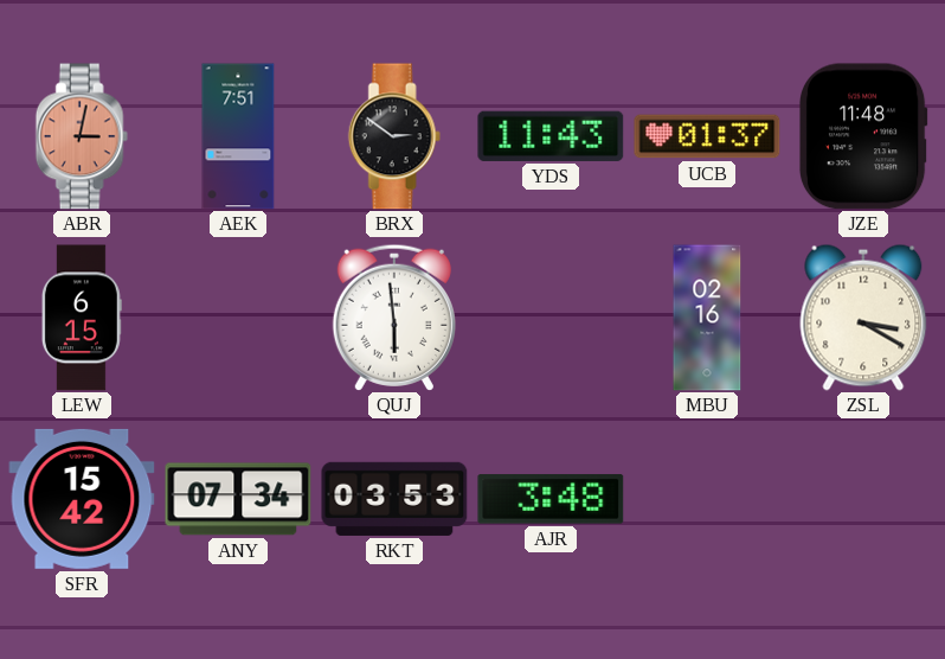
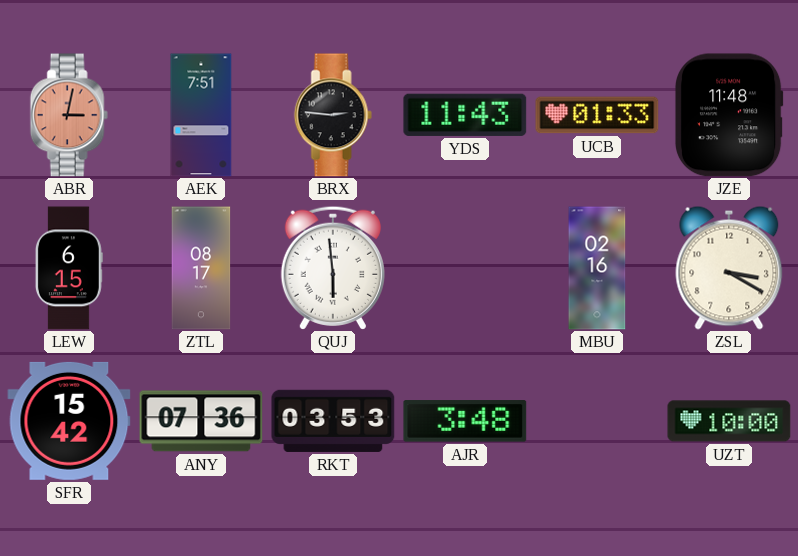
BRX: 2:51 -> 2:46 (333, 115)
UCB: 01:37 -> 01:33 (597, 115)
ZTL: none -> 08:17 (201, 268)
ANY: 07:34 -> 07:36 (201, 421)
UZT: none -> 10:00 (729, 421)
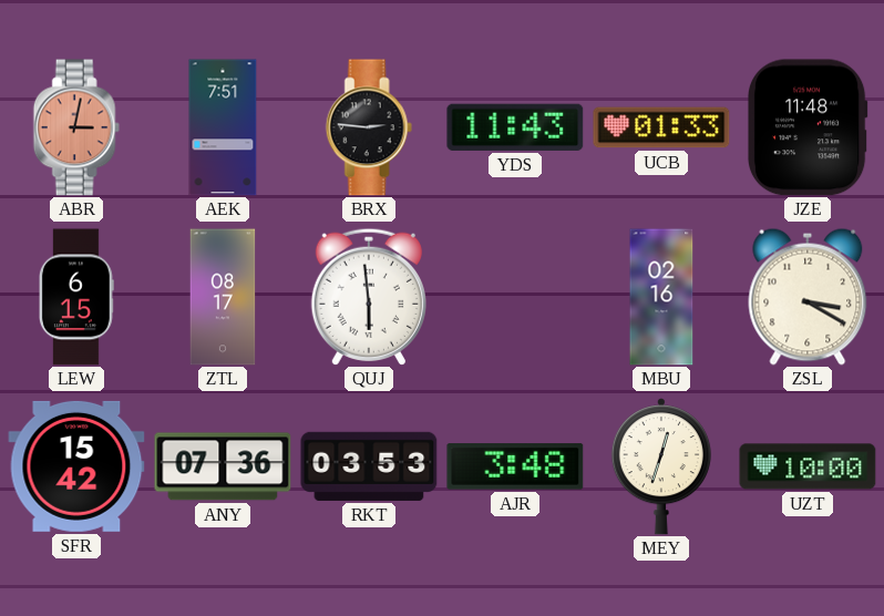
MEY: none -> 12:33 (661, 466)
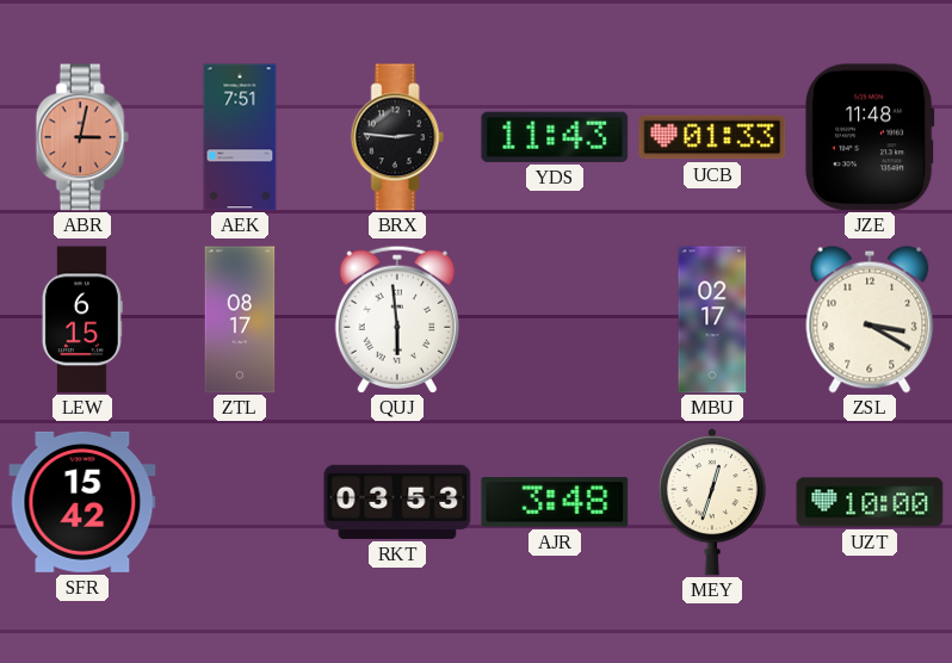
MBU: 02:16 -> 02:17 (712, 320)
ANY: 07:36 -> none (223, 466)
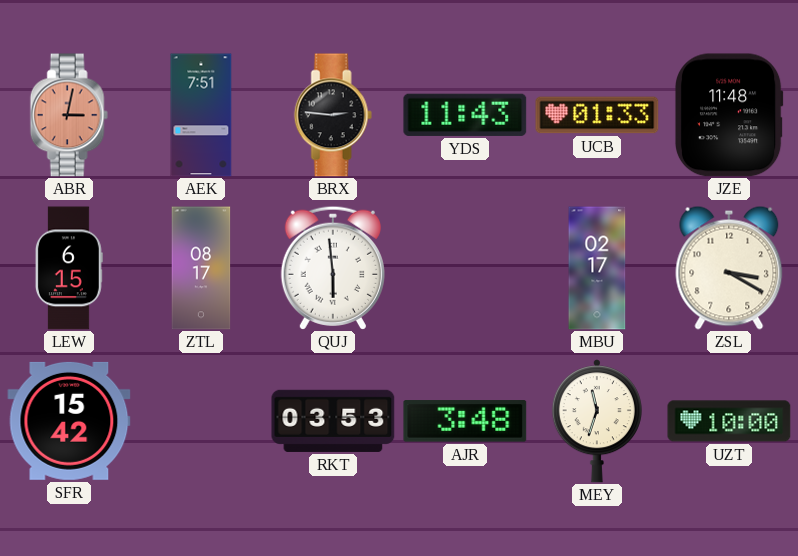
MEY: 12:33 -> 11:33 (597, 421)
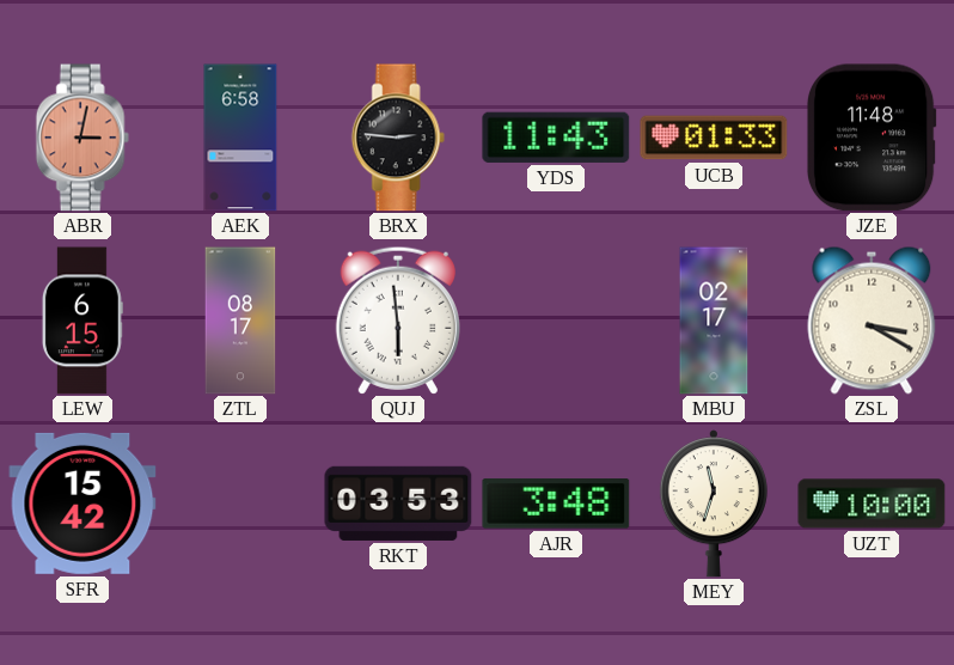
AEK: 7:51 -> 6:58 (240, 138)
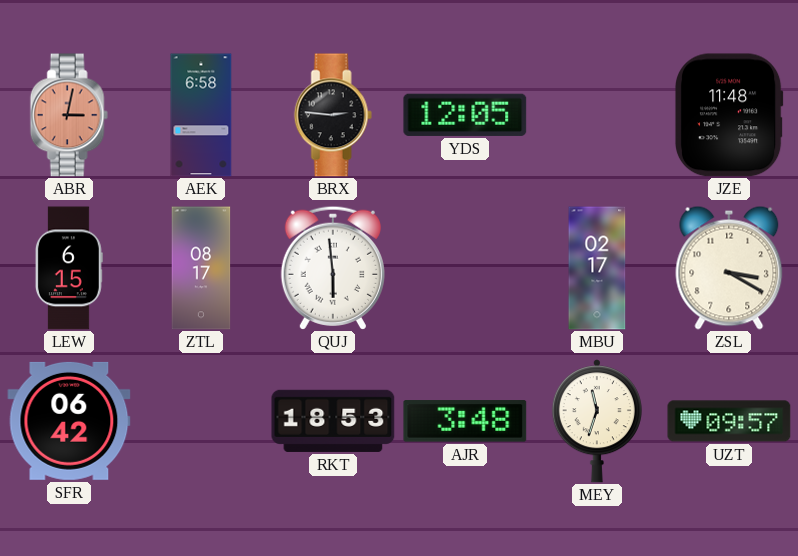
YDS: 11:43 -> 12:05 (465, 115)
UCB: 01:33 -> none (714, 138)
SFR: 15:42 -> 06:42 (69, 421)
RKT: 03:53 -> 18:53 (333, 421)
UZT: 10:00 -> 09:57 (729, 421)
